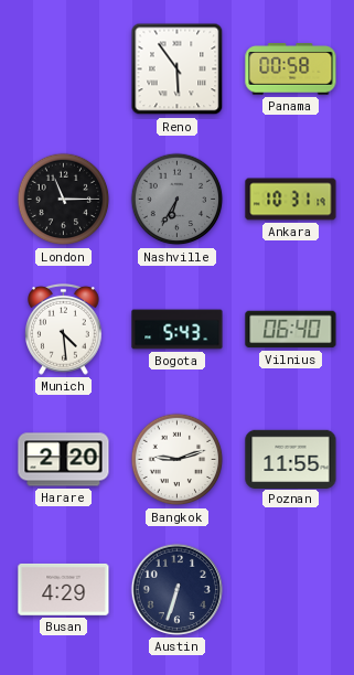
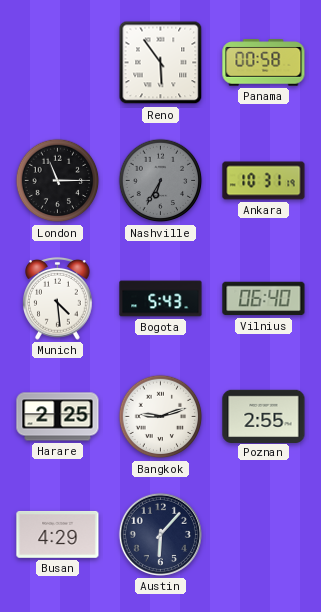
Harare: 2:20 -> 2:25 (58, 417)
Poznan: 11:55 -> 2:55 (264, 416)
Austin: 6:33 -> 6:07 (160, 534)
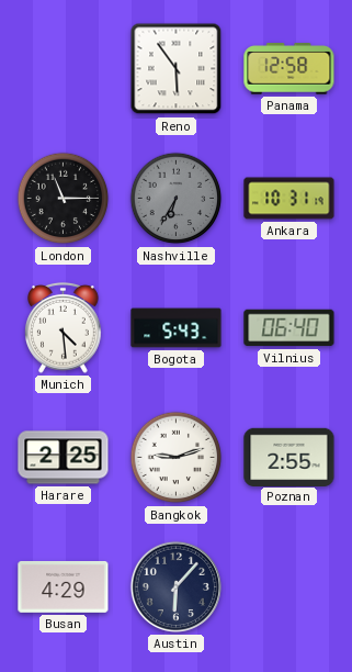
Panama: 00:58 -> 12:58 (289, 69)
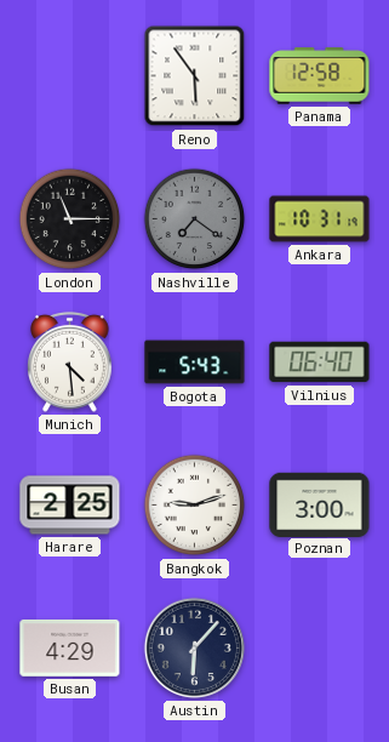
Nashville: 6:35 -> 7:21 (195, 219)
Poznan: 2:55 -> 3:00 (320, 504)
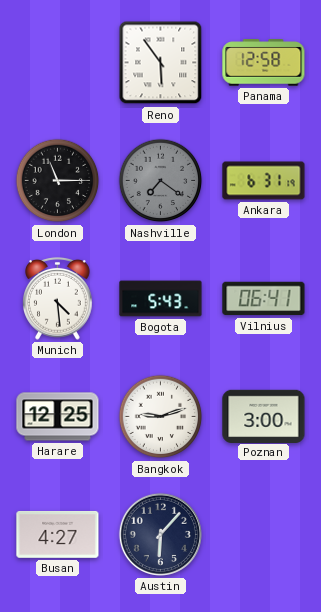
Ankara: 10:31 -> 6:31 (264, 181)
Vilnius: 06:40 -> 06:41 (264, 299)
Harare: 2:25 -> 12:25 (58, 417)
Busan: 4:29 -> 4:27 (58, 534)
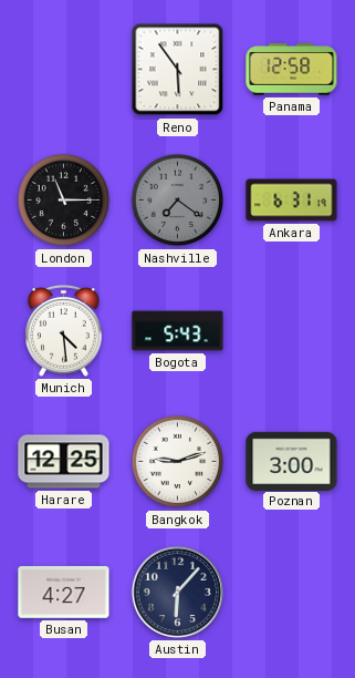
Vilnius: 06:41 -> none (264, 299)
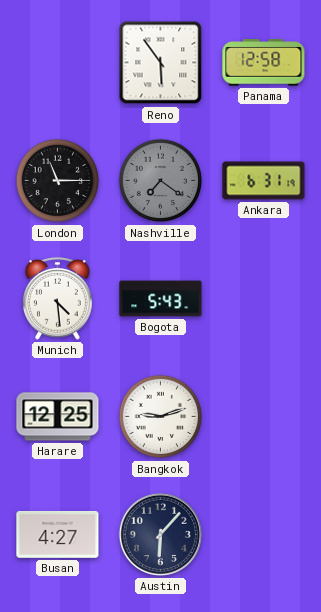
Poznan: 3:00 -> none (292, 461)
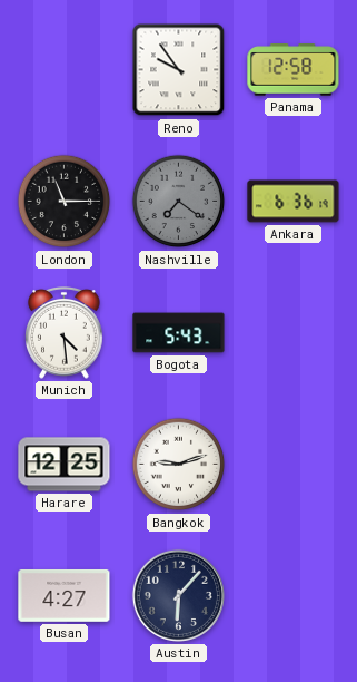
Reno: 5:54 -> 9:54 (179, 70)
Ankara: 6:31 -> 6:36 (294, 202)
